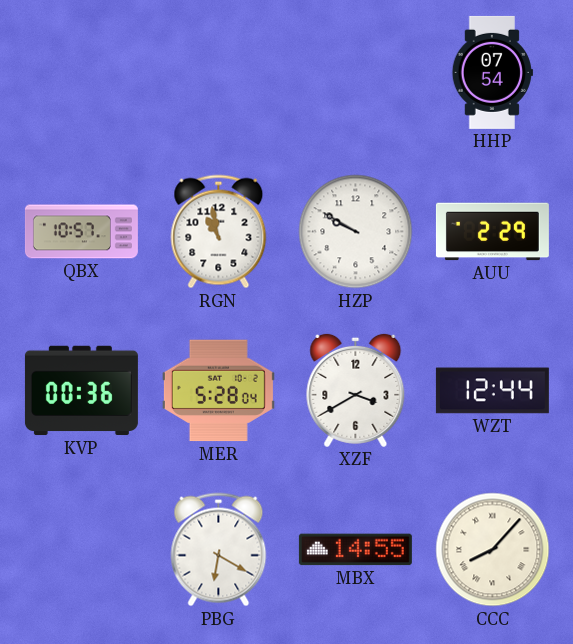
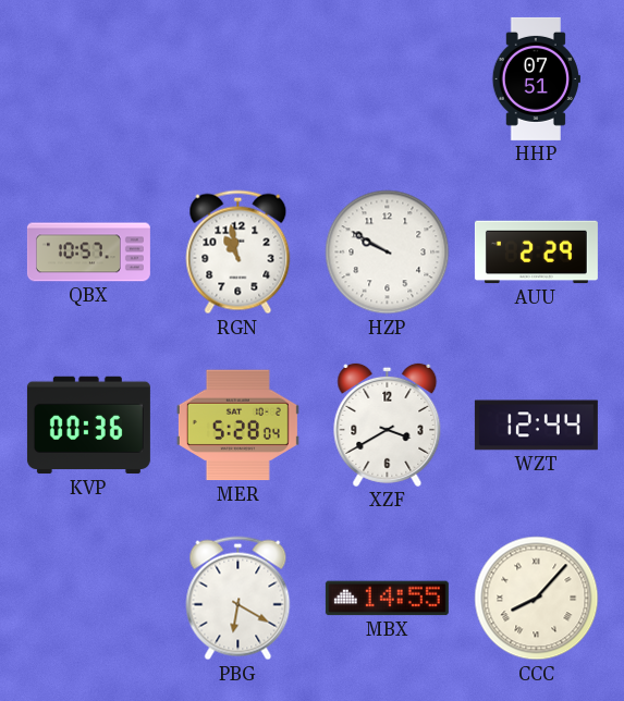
HHP: 07:54 -> 07:51 (536, 78)
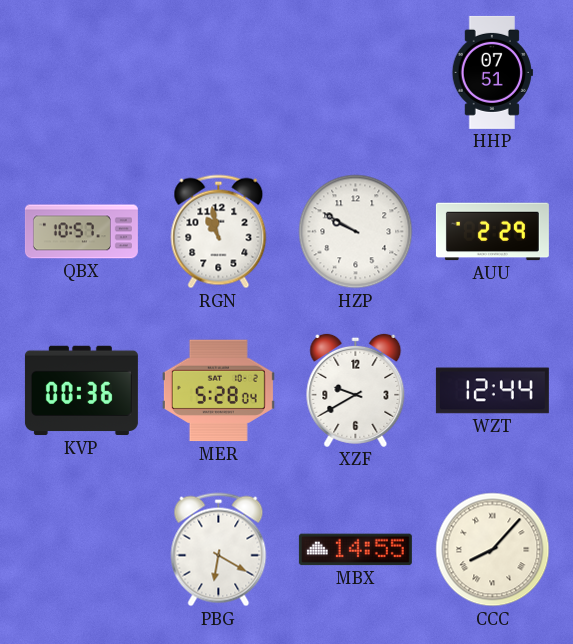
XZF: 3:40 -> 9:40 (356, 390)
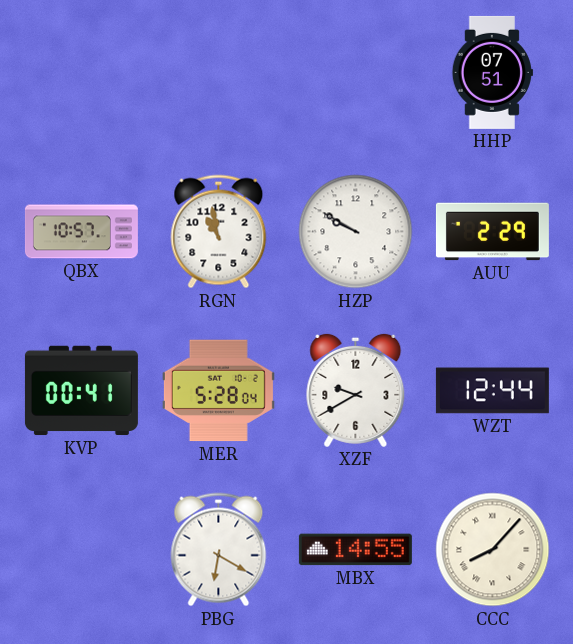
KVP: 00:36 -> 00:41 (81, 391)
